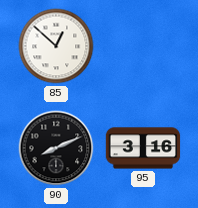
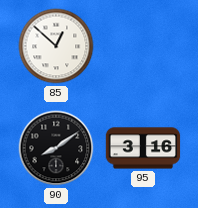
90: 8:11 -> 8:09 (56, 148)
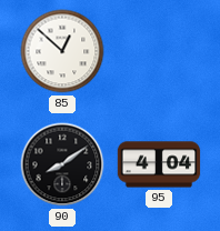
95: 3:16 -> 4:04 (159, 164)
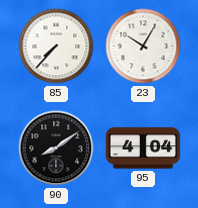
85: 12:52 -> 7:37 (56, 46)
23: none -> 10:05 (143, 46)
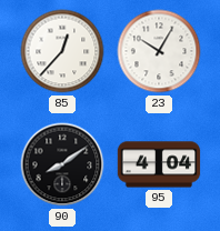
85: 7:37 -> 12:37 (62, 51)
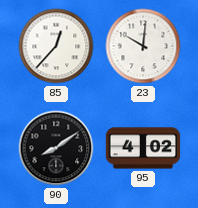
23: 10:05 -> 10:01 (143, 46)
95: 4:04 -> 4:02 (143, 148)
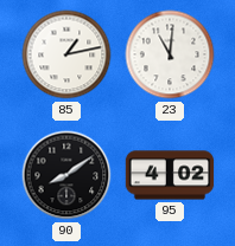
85: 12:37 -> 1:13 (66, 54)
23: 10:01 -> 11:01 (170, 54)
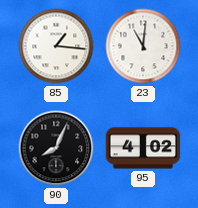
85: 1:13 -> 1:16 (56, 46)
90: 8:09 -> 8:04 (56, 148)
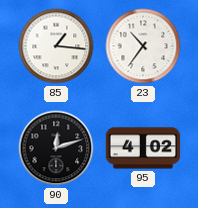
23: 11:01 -> 10:36 (143, 46)
90: 8:04 -> 12:12 (56, 148)
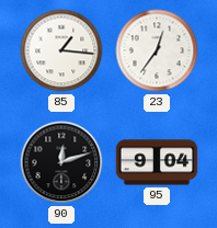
23: 10:36 -> 12:36 (157, 50)
95: 4:02 -> 9:04 (157, 162)
